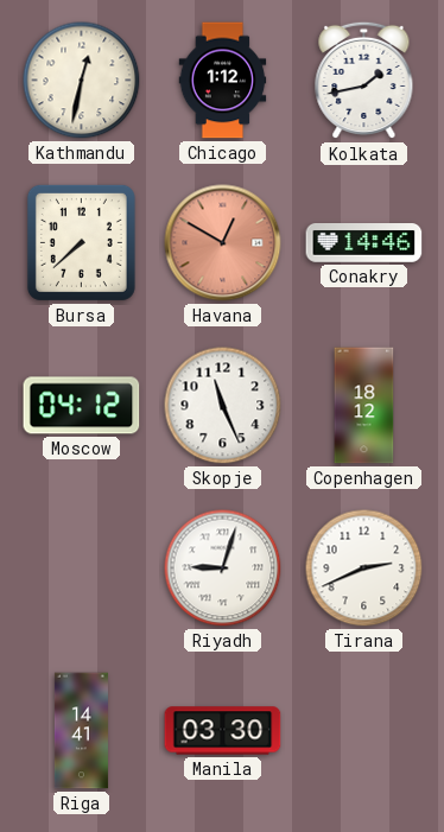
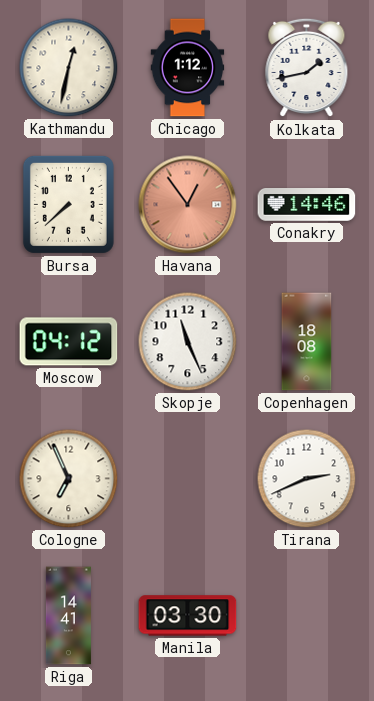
Havana: 12:50 -> 12:54 (188, 205)
Copenhagen: 18:12 -> 18:08 (307, 342)
Cologne: none -> 6:56 (69, 479)
Riyadh: 9:03 -> none (223, 569)
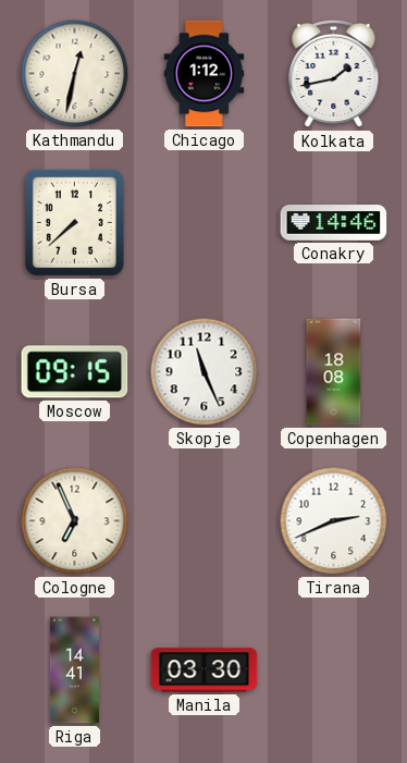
Havana: 12:54 -> none (188, 205)
Moscow: 04:12 -> 09:15 (75, 372)
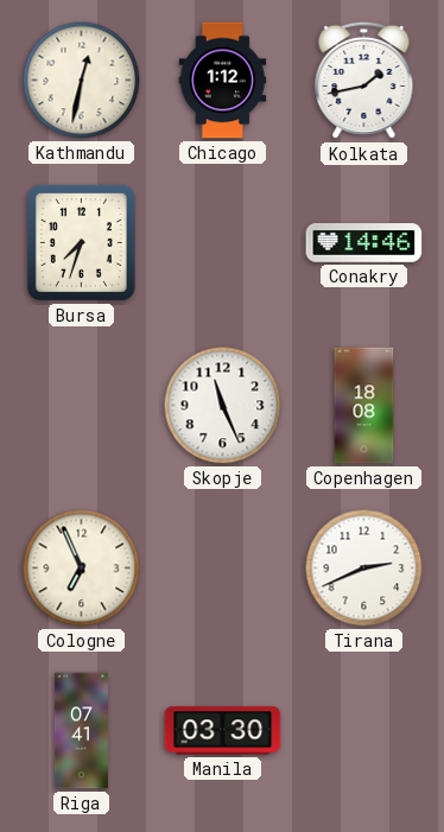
Bursa: 7:38 -> 7:33 (81, 242)
Moscow: 09:15 -> none (75, 372)
Riga: 14:41 -> 07:41 (81, 731)
